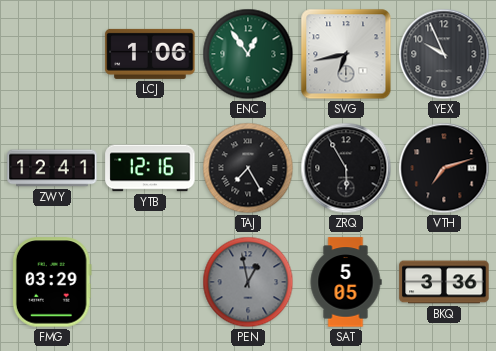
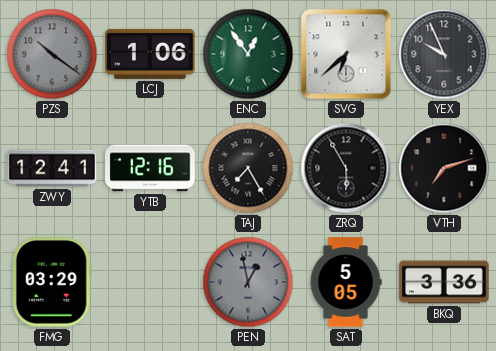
PZS: none -> 10:21 (52, 54)
SVG: 6:43 -> 6:38 (346, 54)
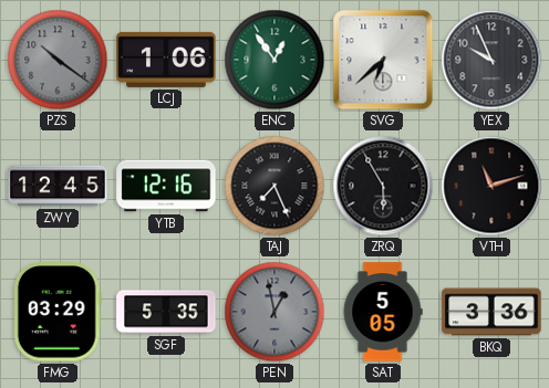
ZWY: 12:41 -> 12:45 (58, 186)
TAJ: 7:25 -> 7:26 (274, 186)
VTH: 7:12 -> 11:12 (491, 186)
SGF: none -> 5:35 (166, 312)
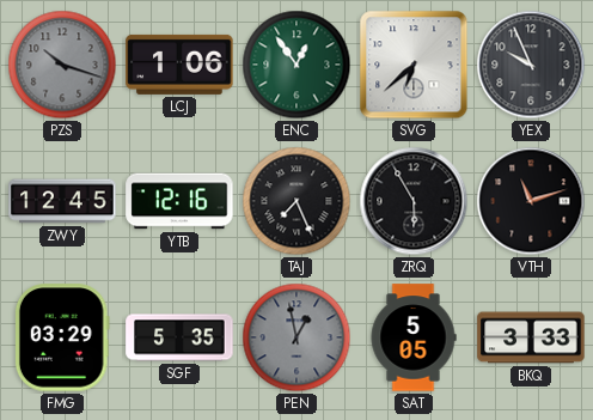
PZS: 10:21 -> 10:18 (62, 65)
BKQ: 3:36 -> 3:33 (531, 337)
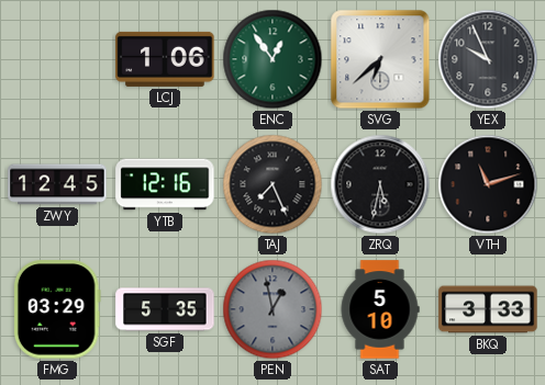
PZS: 10:18 -> none (62, 65)
ZRQ: 5:55 -> 5:32 (380, 184)
SAT: 5:05 -> 5:10 (380, 309)
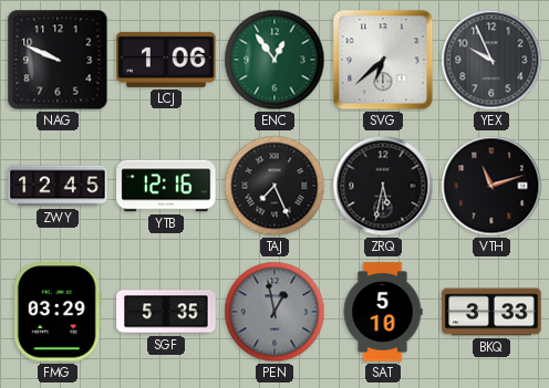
NAG: none -> 9:49 (58, 60)
